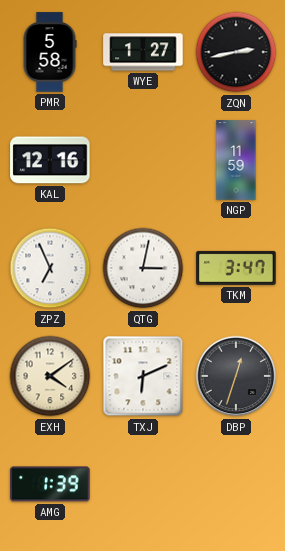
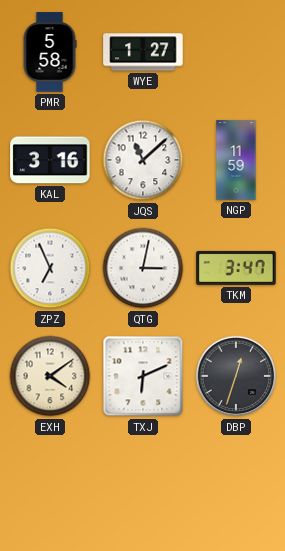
ZQN: 2:43 -> none (236, 52)
KAL: 12:16 -> 3:16 (50, 160)
JQS: none -> 11:08 (143, 160)
AMG: 1:39 -> none (50, 484)
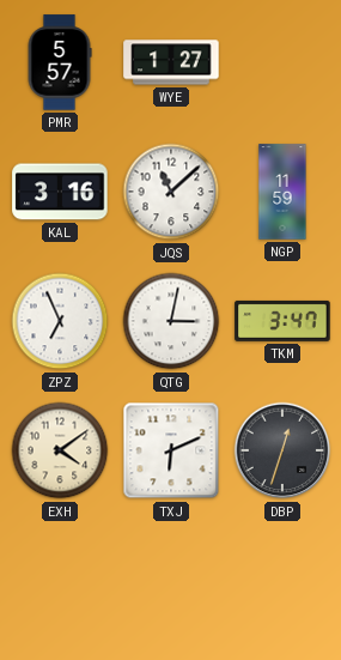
PMR: 5:58 -> 5:57 (60, 62)
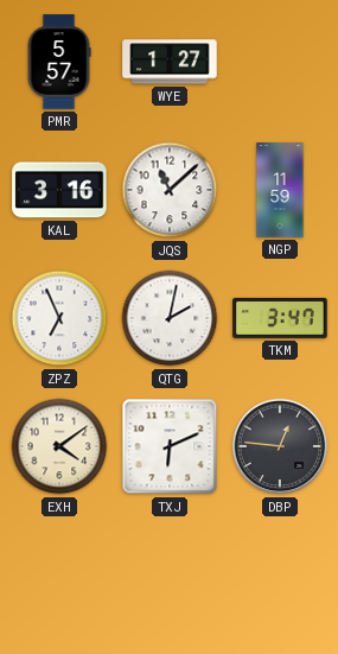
QTG: 3:02 -> 2:02 (170, 318)
DBP: 12:33 -> 12:46 (280, 446)
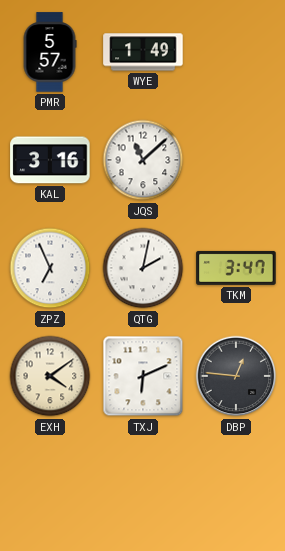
WYE: 1:27 -> 1:49 (143, 52)
NGP: 11:59 -> none (280, 190)
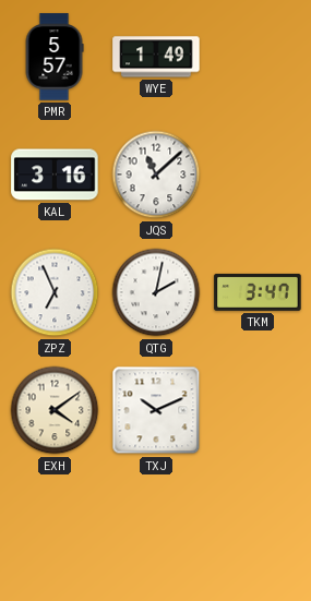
TXJ: 6:11 -> 10:11 (156, 410)
DBP: 12:46 -> none (236, 376)
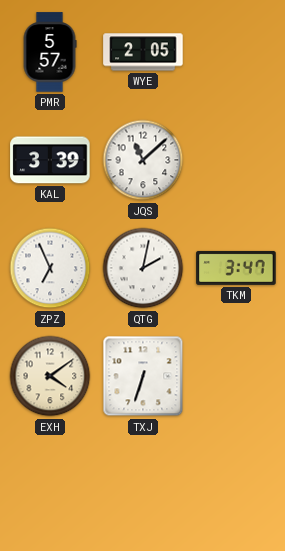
WYE: 1:49 -> 2:05 (143, 52)
KAL: 3:16 -> 3:39 (50, 160)
TXJ: 10:11 -> 6:33 (143, 376)
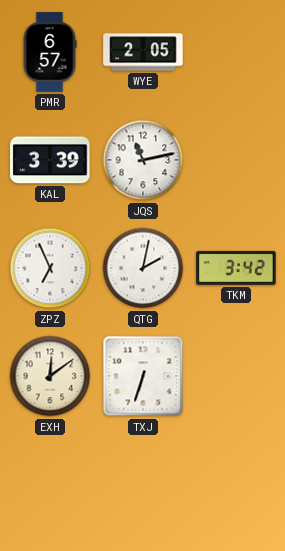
PMR: 5:57 -> 6:57 (50, 52)
JQS: 11:08 -> 11:13 (143, 160)
TKM: 3:47 -> 3:42 (236, 268)
EXH: 4:09 -> 12:09 (50, 376)
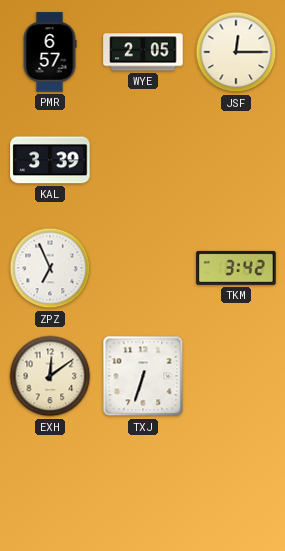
JSF: none -> 12:15 (236, 52)
JQS: 11:13 -> none (143, 160)
QTG: 2:02 -> none (143, 268)
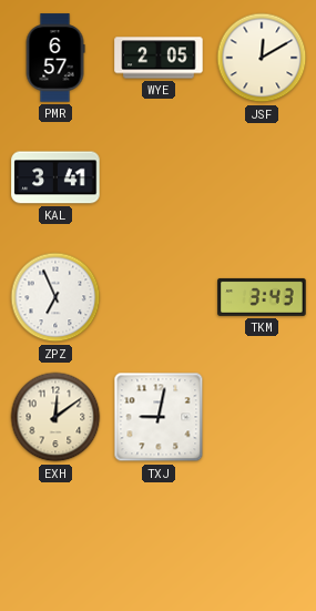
JSF: 12:15 -> 12:10 (262, 58)
KAL: 3:39 -> 3:41 (55, 177)
TKM: 3:42 -> 3:43 (262, 297)
TXJ: 6:33 -> 9:02 (159, 417)
